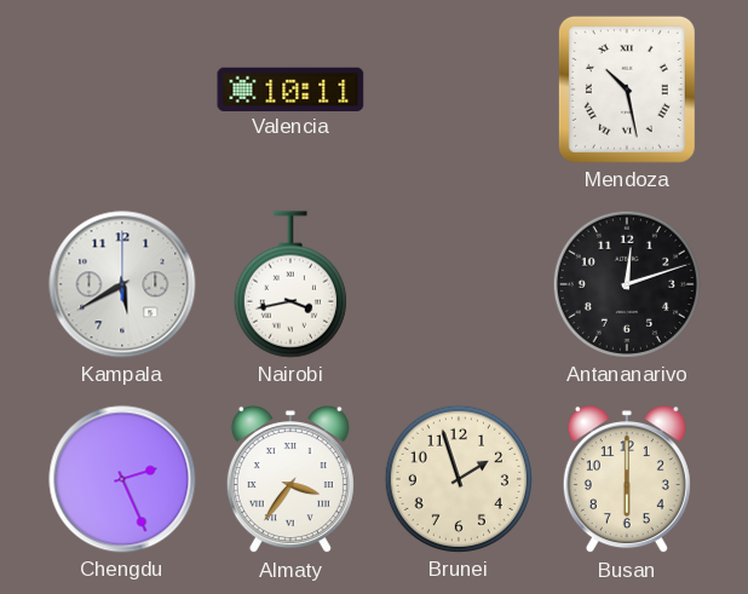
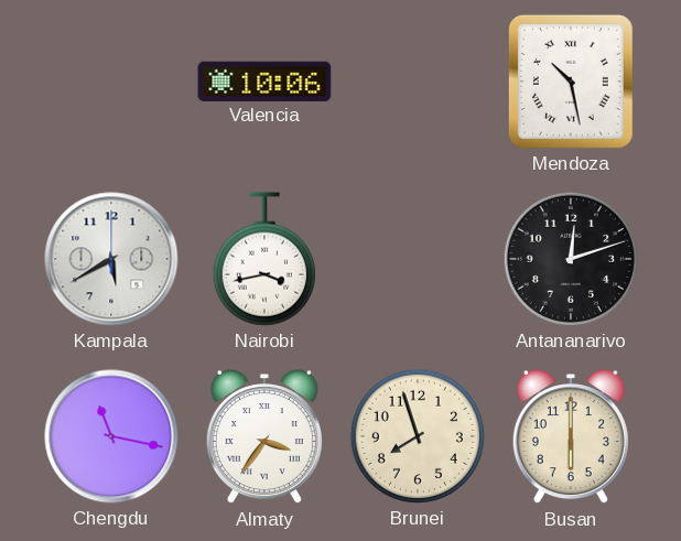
Valencia: 10:11 -> 10:06 (264, 80)
Chengdu: 2:26 -> 11:17 (111, 436)
Brunei: 1:57 -> 7:57 (418, 436)
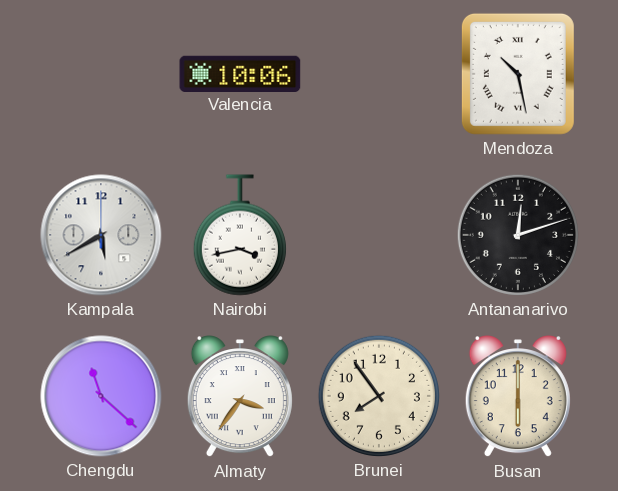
Chengdu: 11:17 -> 11:22 (101, 396)
Brunei: 7:57 -> 7:54 (379, 396)
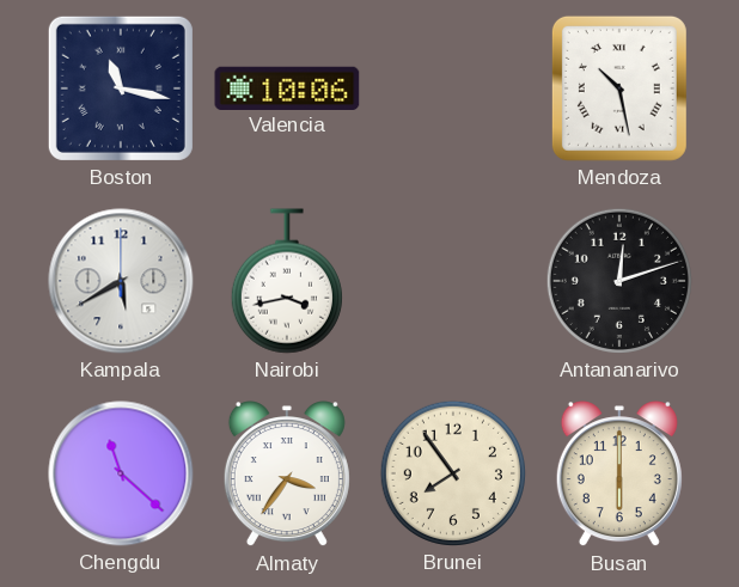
Boston: none -> 11:17 (121, 88)
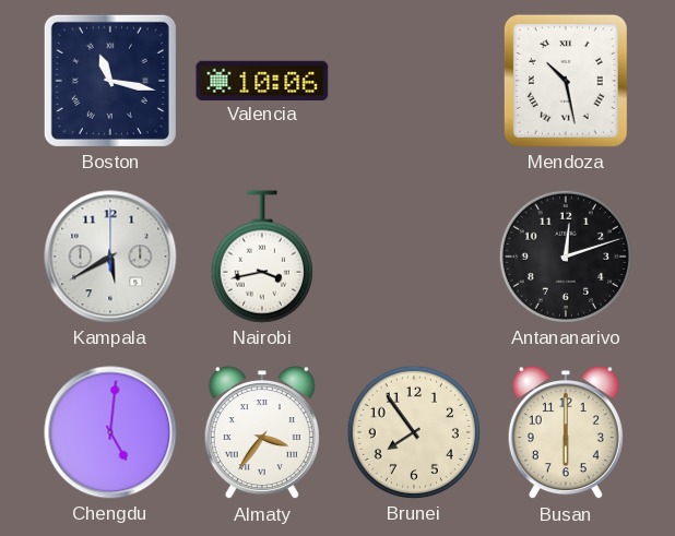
Chengdu: 11:22 -> 5:01 (110, 432)
